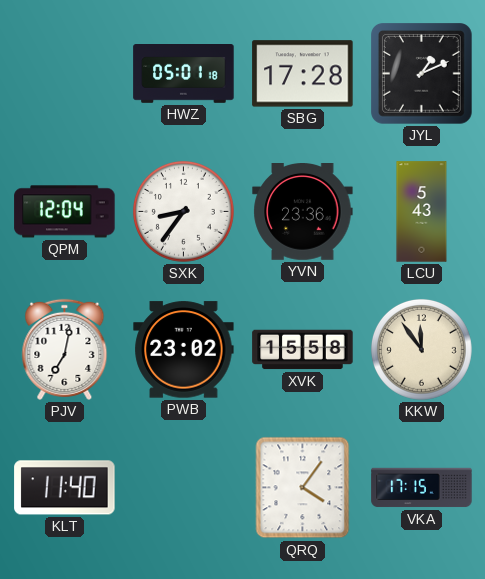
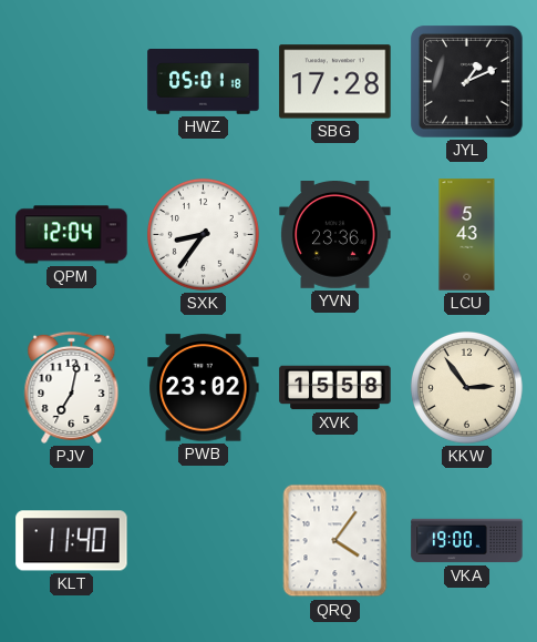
KKW: 11:54 -> 2:54 (467, 388)
VKA: 17:15 -> 19:00 (467, 541)
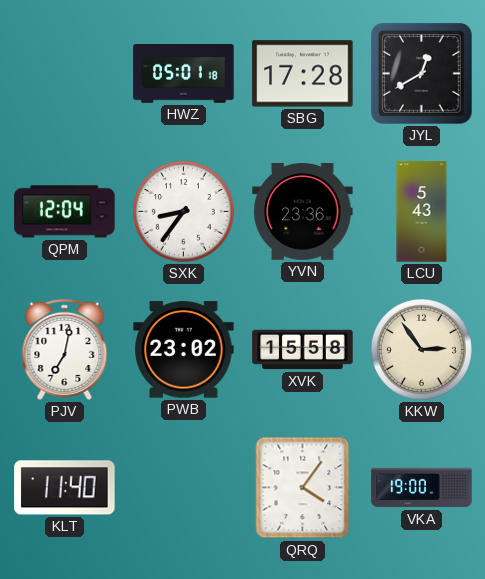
JYL: 1:11 -> 12:40 (422, 74)
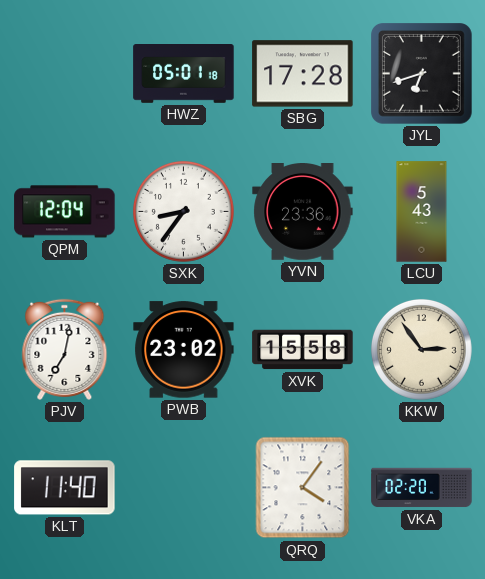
JYL: 12:40 -> 6:42 (422, 74)
VKA: 19:00 -> 02:20 (422, 488)
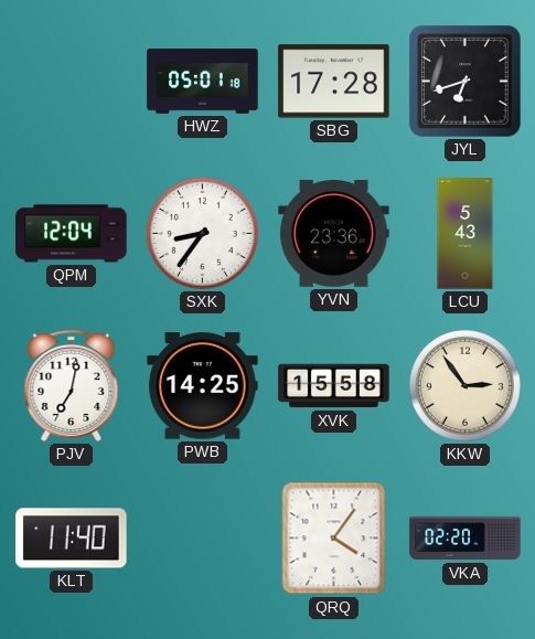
PWB: 23:02 -> 14:25 (203, 386)
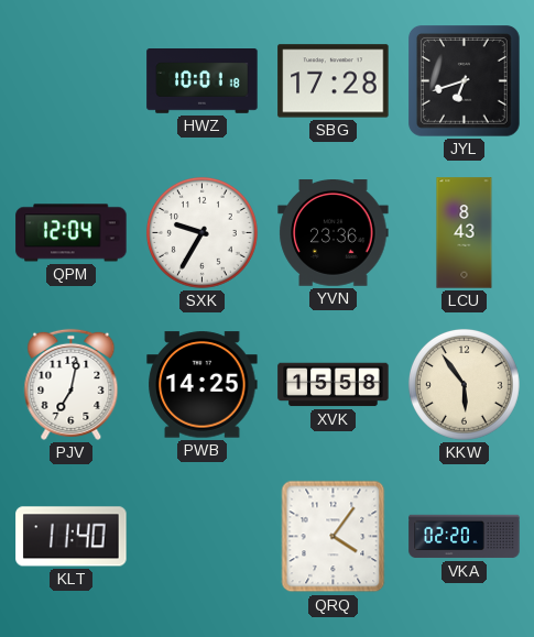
HWZ: 05:01 -> 10:01 (203, 81)
SXK: 8:36 -> 9:35 (203, 233)
LCU: 5:43 -> 8:43 (465, 233)
KKW: 2:54 -> 5:54 (465, 385)
